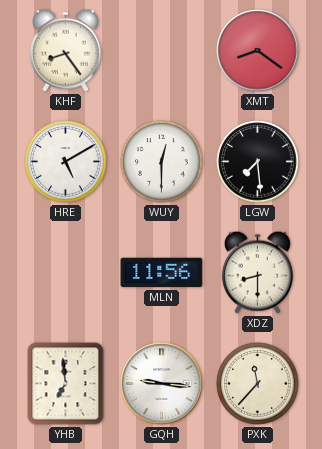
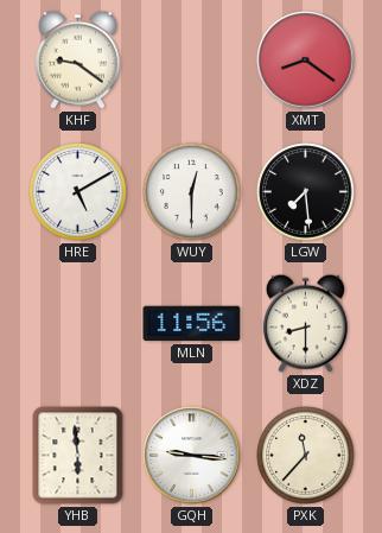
KHF: 8:24 -> 9:21 (77, 59)
YHB: 6:59 -> 5:59 (78, 456)
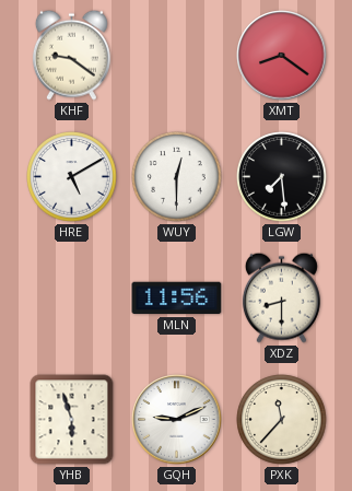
YHB: 5:59 -> 5:57 (72, 420)
GQH: 9:16 -> 9:11 (177, 420)
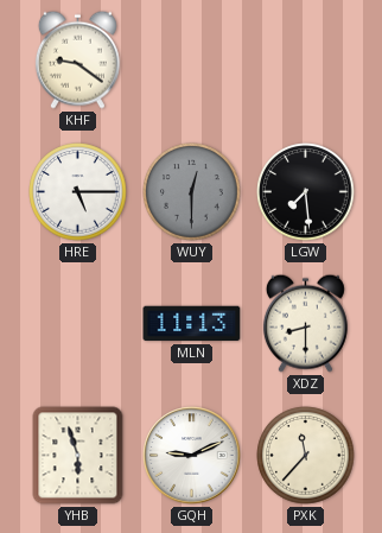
XMT: 8:21 -> none (282, 56)
HRE: 5:10 -> 5:15 (78, 192)
WUY dial: white -> grey (192, 192)
MLN: 11:56 -> 11:13 (192, 324)
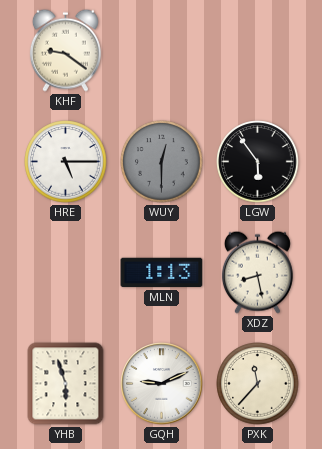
LGW: 7:29 -> 5:54 (258, 162)
MLN: 11:13 -> 1:13 (162, 273)
XDZ: 8:30 -> 8:28 (257, 272)
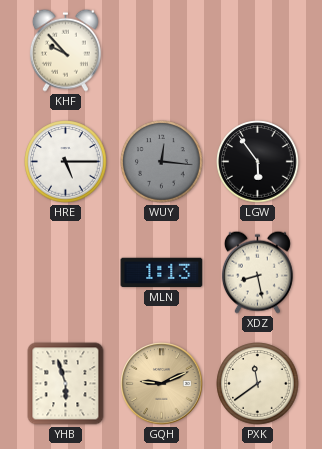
KHF: 9:21 -> 9:53 (65, 50)
WUY: 12:30 -> 12:16 (162, 162)
GQH dial: white -> champagne (162, 384)
PXK: 11:37 -> 11:39 (258, 384)
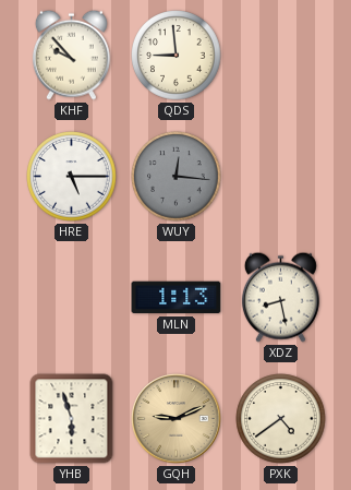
QDS: none -> 8:59 (177, 56)
LGW: 5:54 -> none (258, 162)
PXK: 11:39 -> 4:39 (281, 419)
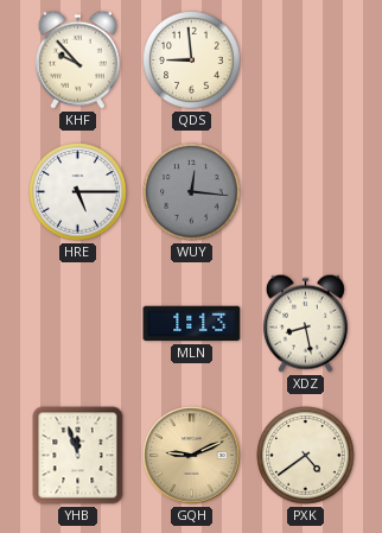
YHB: 5:57 -> 11:57 (78, 456)
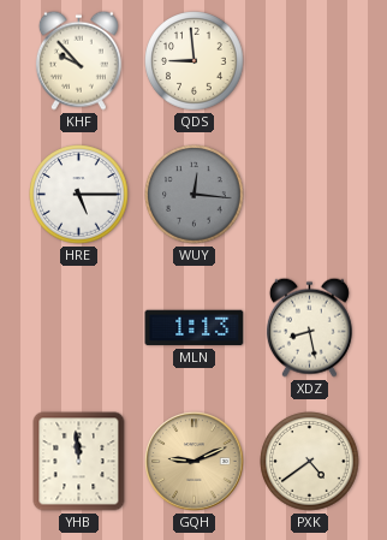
YHB: 11:57 -> 11:59 (79, 462)
